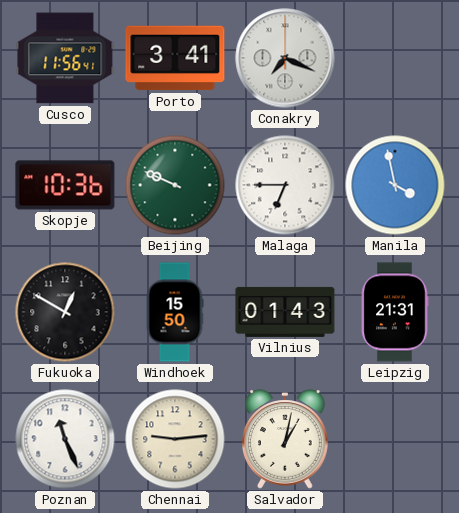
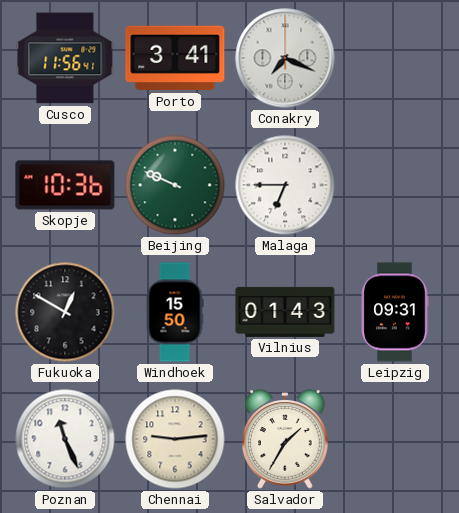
Manila: 3:58 -> none (395, 185)
Leipzig: 21:31 -> 09:31 (395, 312)
Salvador: 1:02 -> 1:35 (286, 439)
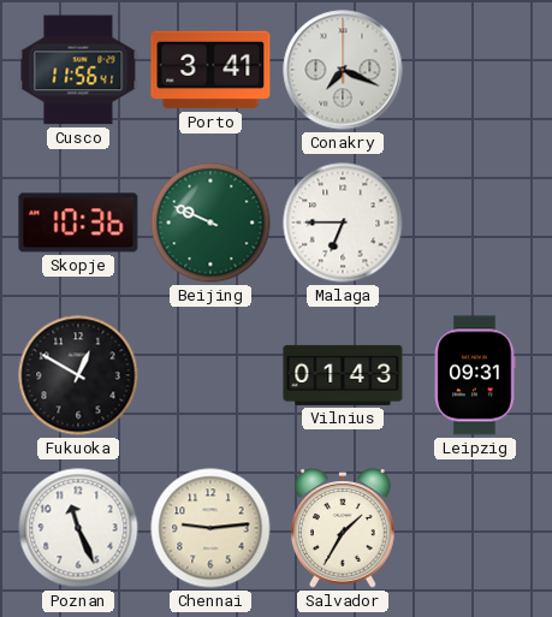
Windhoek: 15:50 -> none (175, 312)
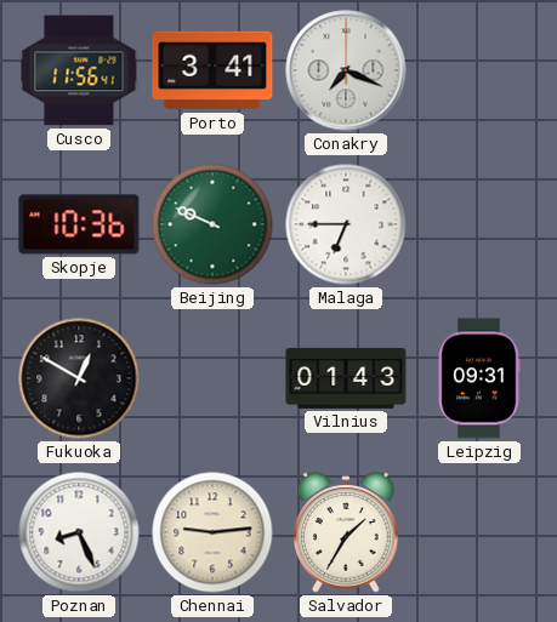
Poznan: 11:26 -> 8:26 (79, 532)
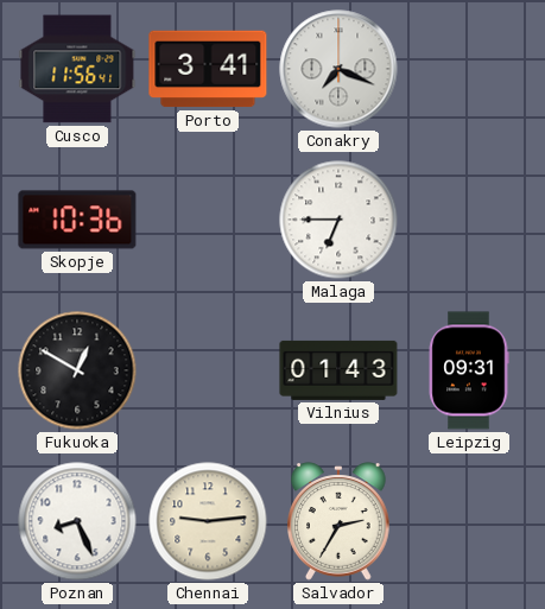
Beijing: 9:49 -> none (212, 224)
Salvador: 1:35 -> 2:35 (340, 521)
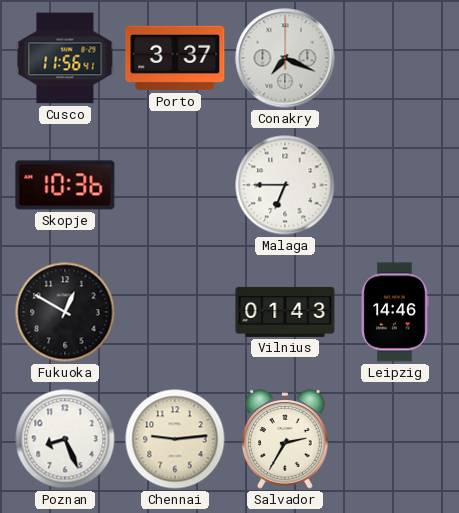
Porto: 3:41 -> 3:37 (175, 58)
Leipzig: 09:31 -> 14:46 (395, 312)
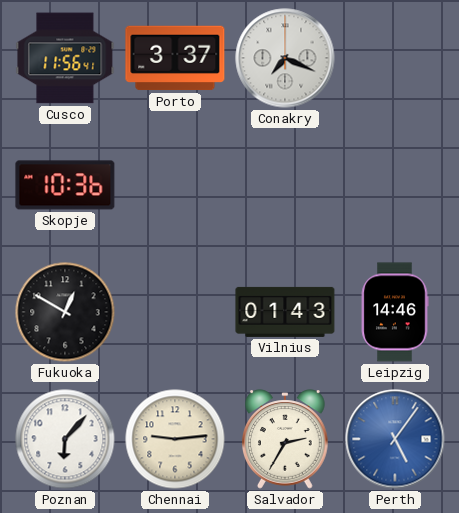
Malaga: 6:45 -> none (285, 185)
Poznan: 8:26 -> 6:07 (65, 439)
Perth: none -> 5:06 (395, 439)
